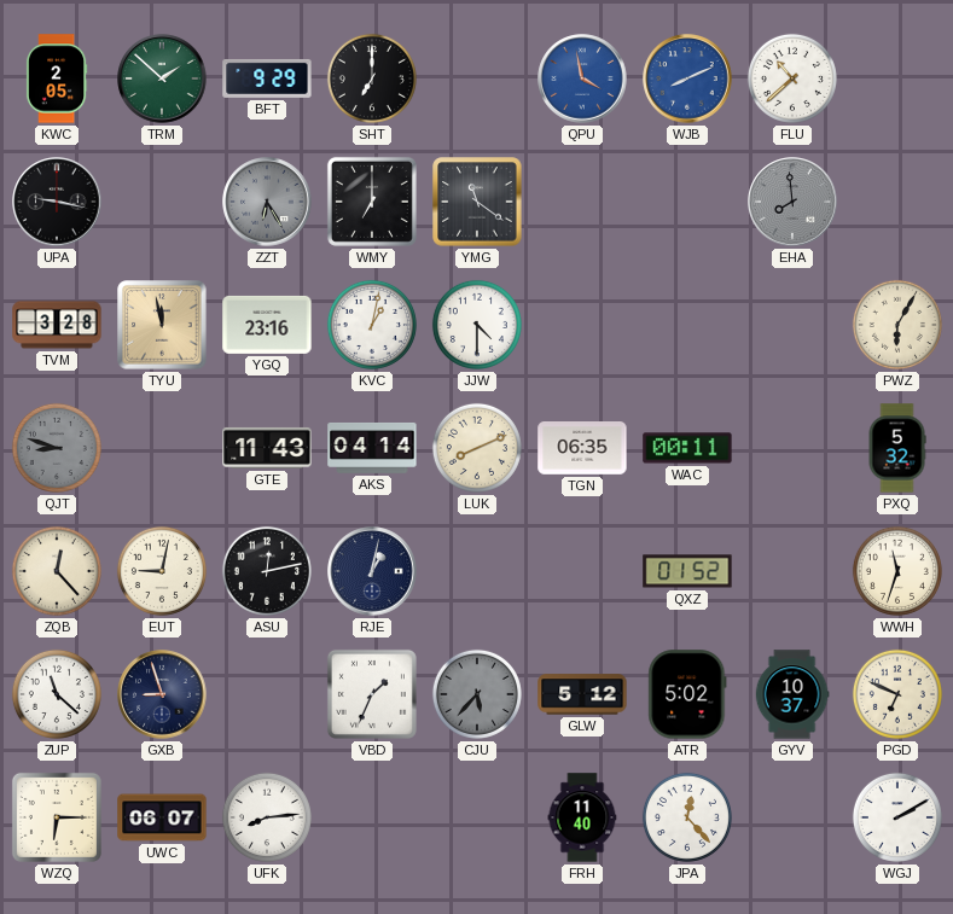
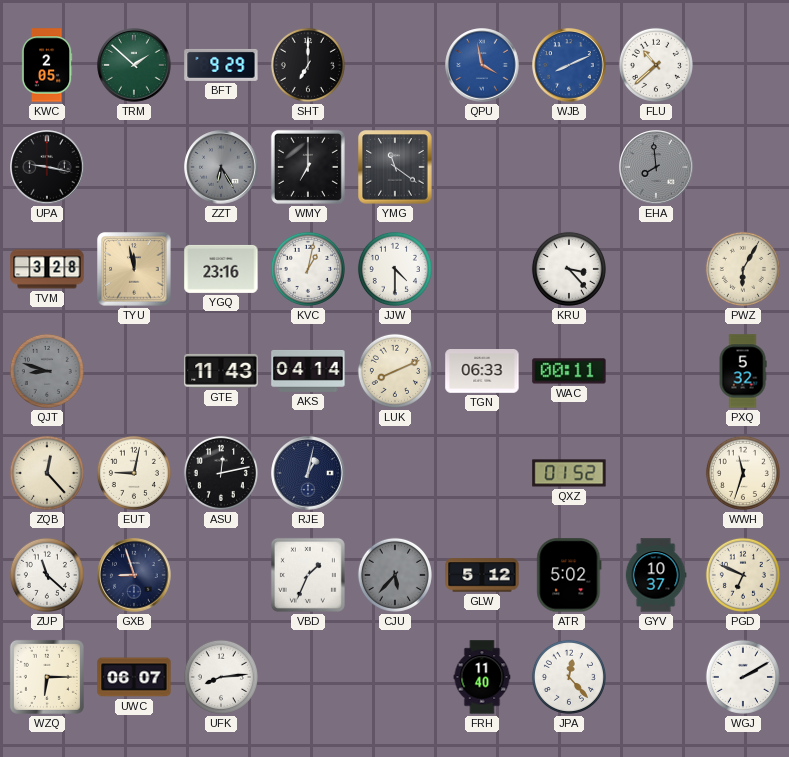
KRU: none -> 3:23 (569, 269)
TGN: 06:35 -> 06:33 (482, 372)
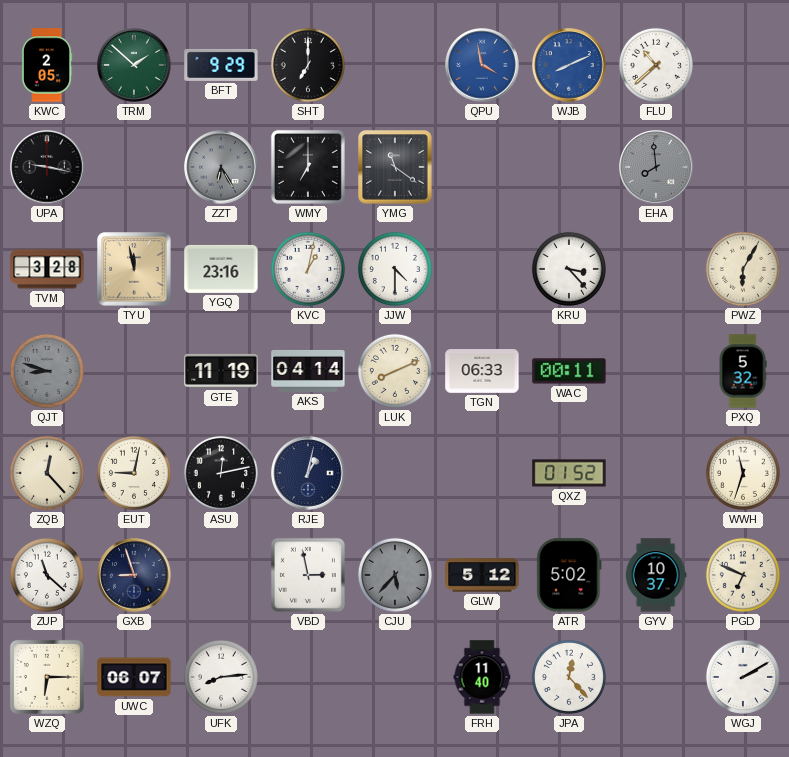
GTE: 11:43 -> 11:19 (221, 371)
VBD: 1:34 -> 2:58 (308, 575)
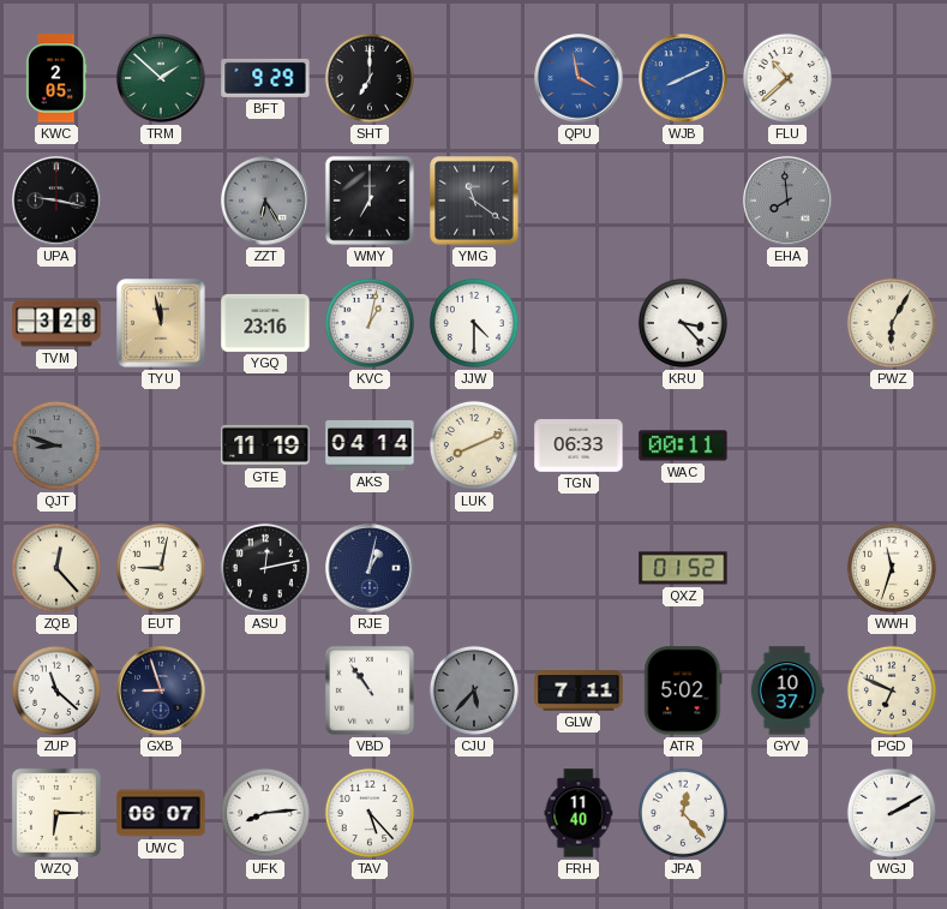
PXQ: 5:32 -> none (743, 371)
VBD: 2:58 -> 10:54 (370, 690)
GLW: 5:12 -> 7:11 (579, 690)
TAV: none -> 5:23 (370, 813)
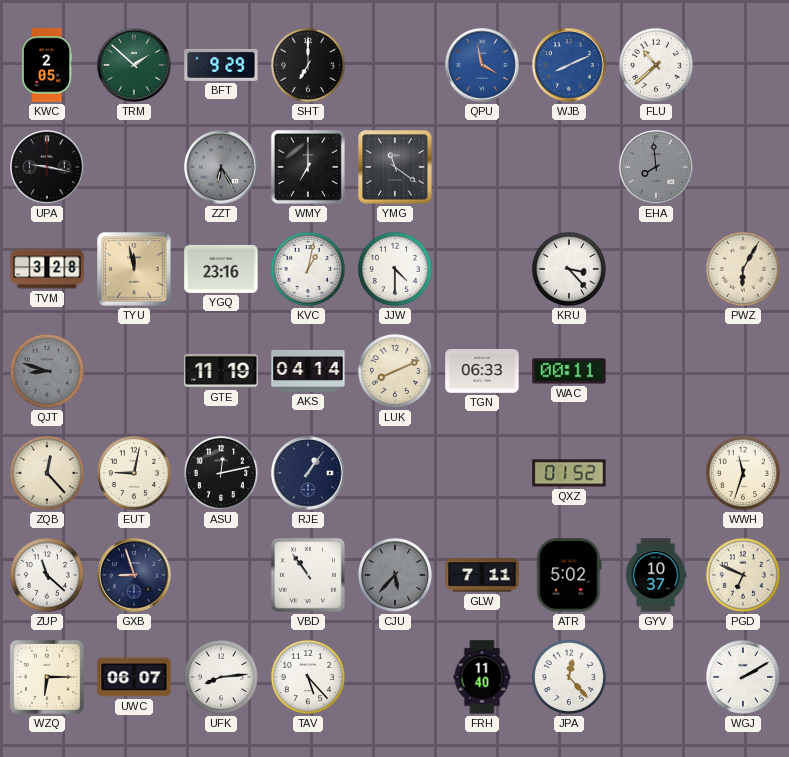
RJE: 1:02 -> 1:06 (308, 473)
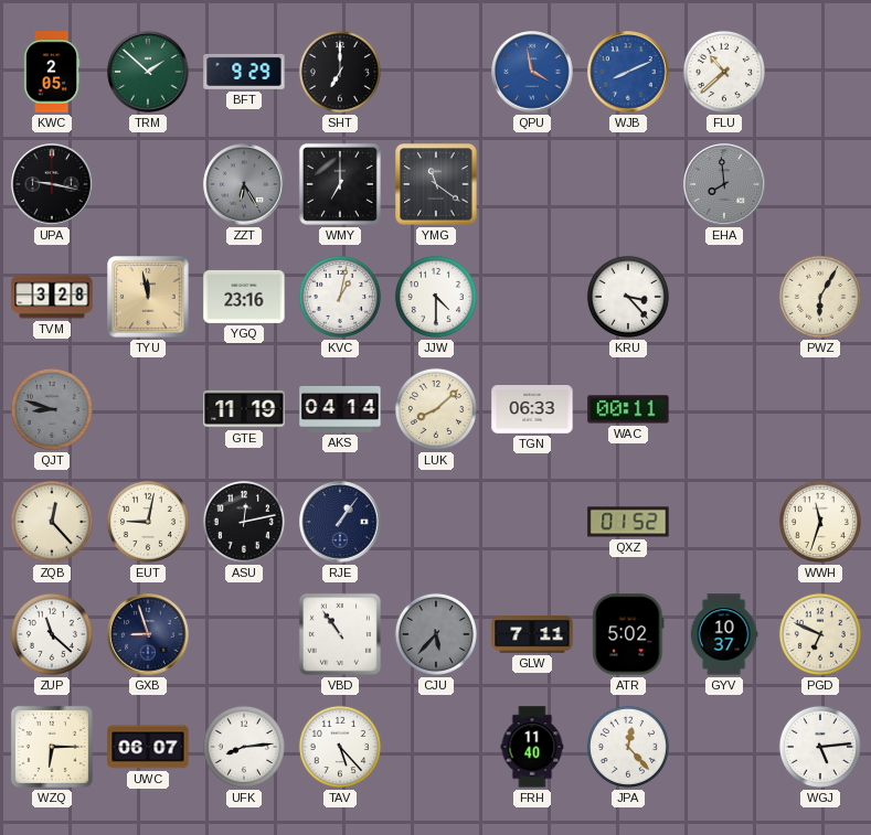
LUK: 8:11 -> 8:08 (436, 409)
WGJ: 2:10 -> 5:14 (820, 747)
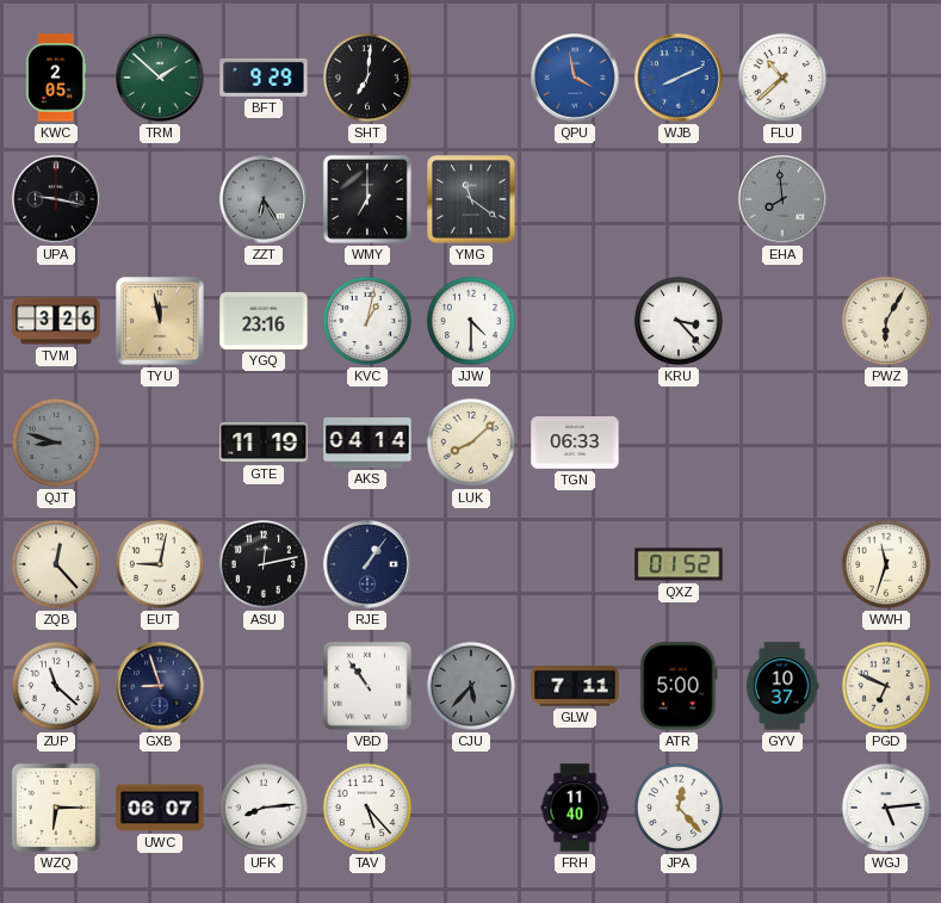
SHT: 7:00 -> 7:01 (367, 78)
TVM: 3:28 -> 3:26 (56, 321)
WAC: 00:11 -> none (628, 409)
ATR: 5:02 -> 5:00 (679, 686)
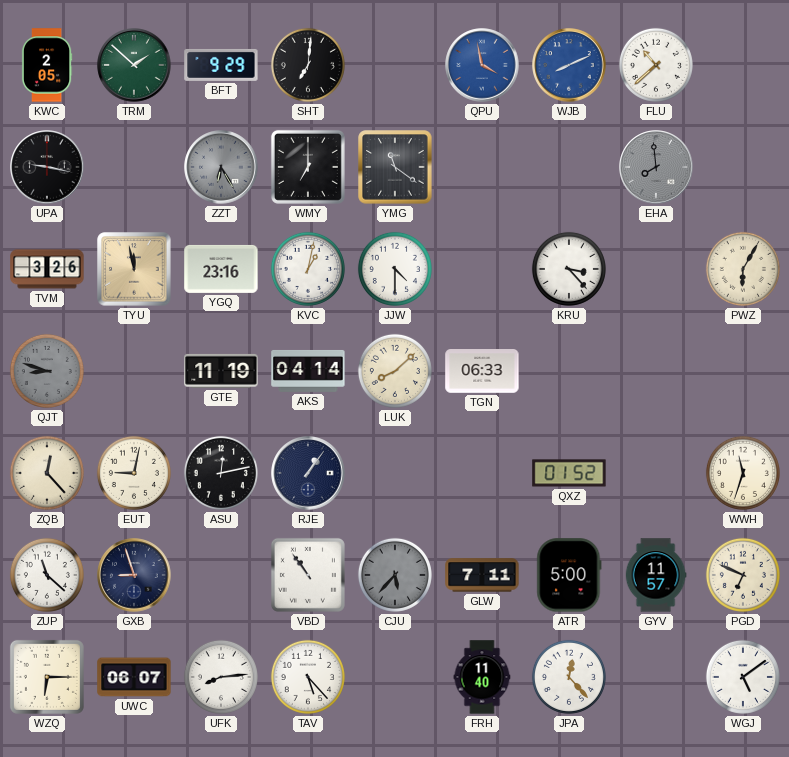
GYV: 10:37 -> 11:57 (656, 575)
WGJ: 5:14 -> 5:09 (743, 677)
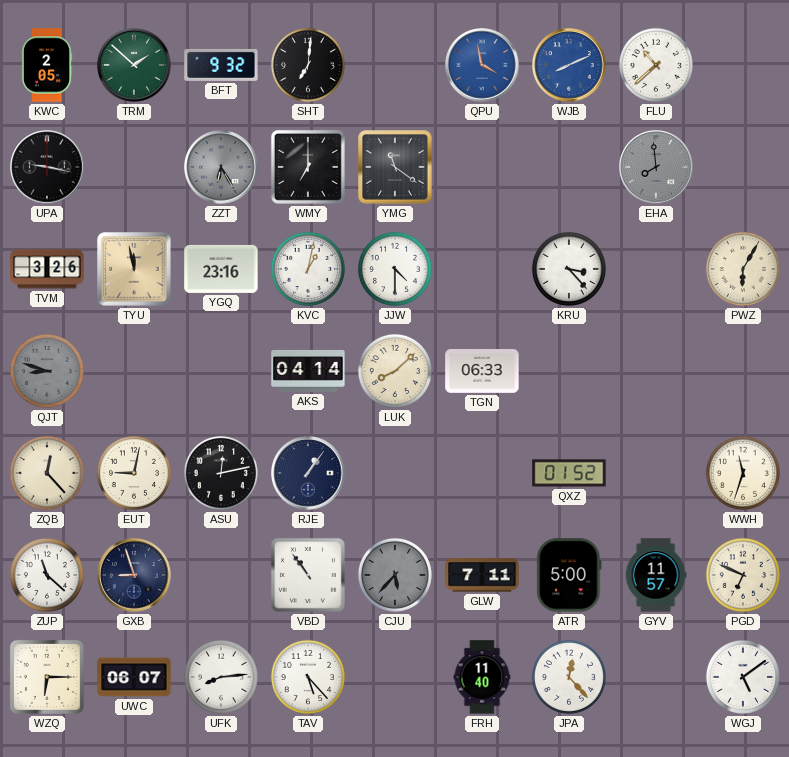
BFT: 9:29 -> 9:32 (221, 65)
GTE: 11:19 -> none (221, 371)
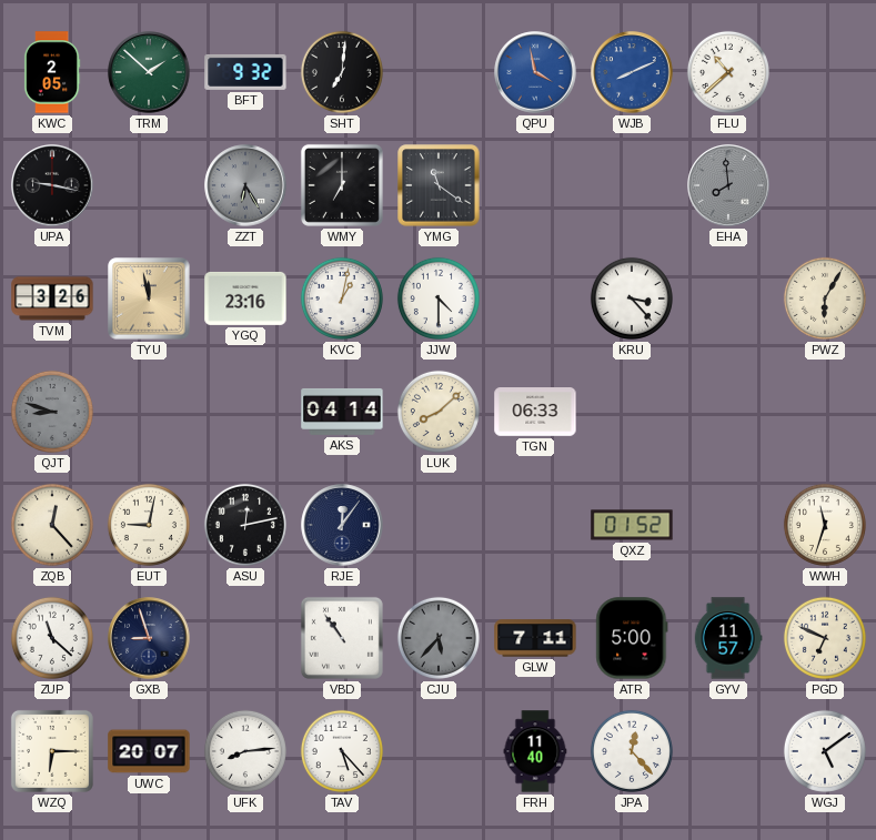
RJE: 1:06 -> 12:06 (342, 525)
UWC: 06:07 -> 20:07 (149, 751)
